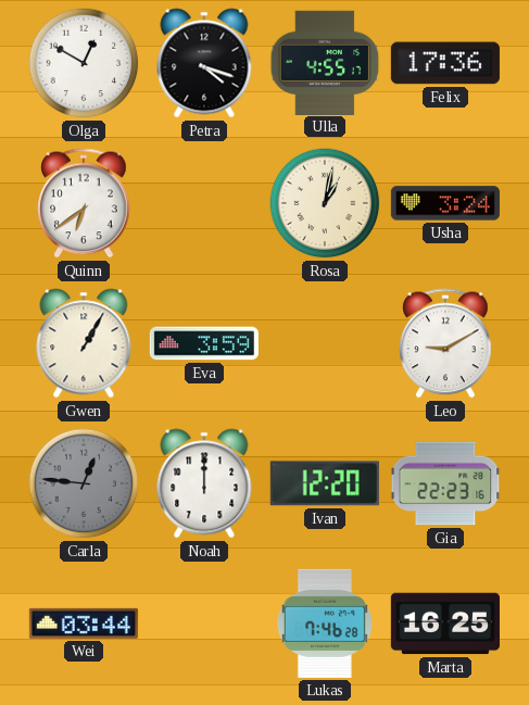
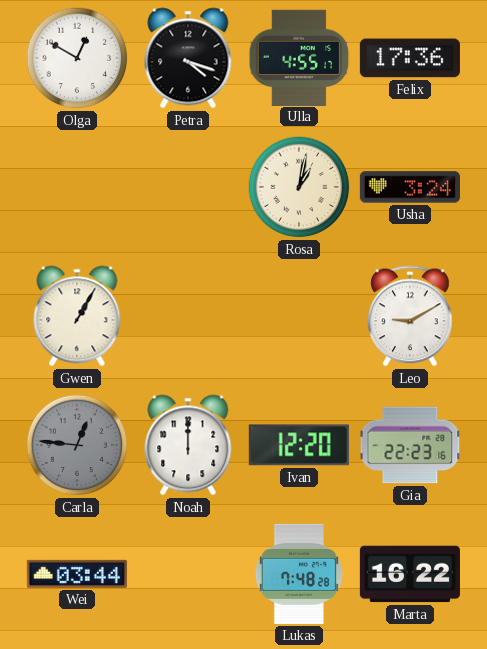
Quinn: 6:39 -> none (84, 203)
Eva: 3:59 -> none (204, 343)
Lukas: 7:46 -> 7:48 (299, 574)
Marta: 16:25 -> 16:22 (410, 574)
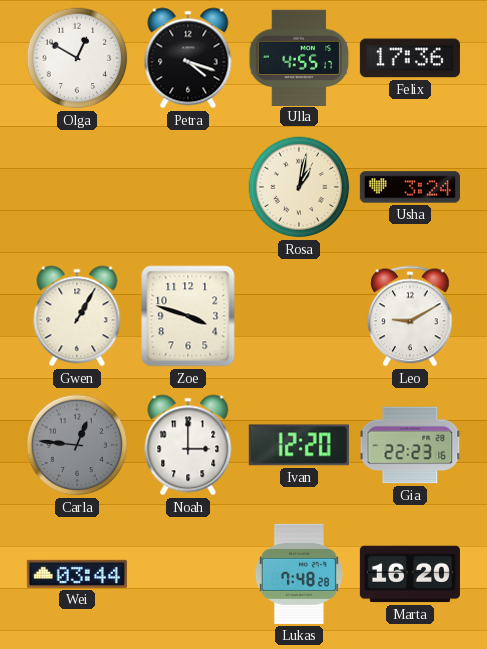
Zoe: none -> 3:48 (188, 316)
Noah: 12:00 -> 3:00 (188, 445)
Marta: 16:22 -> 16:20 (410, 574)
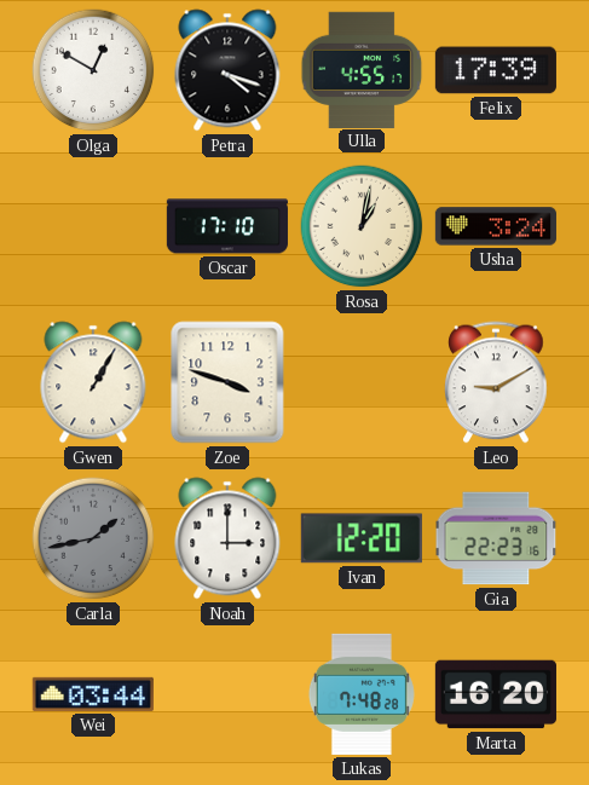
Felix: 17:36 -> 17:39 (496, 70)
Oscar: none -> 17:10 (227, 226)
Carla: 12:46 -> 1:43 (93, 538)
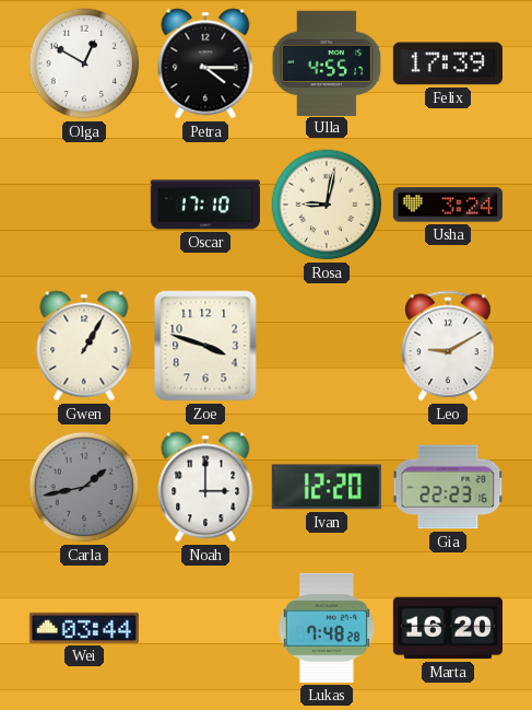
Petra: 4:18 -> 4:15 (205, 63)
Rosa: 1:02 -> 9:02 (327, 205)
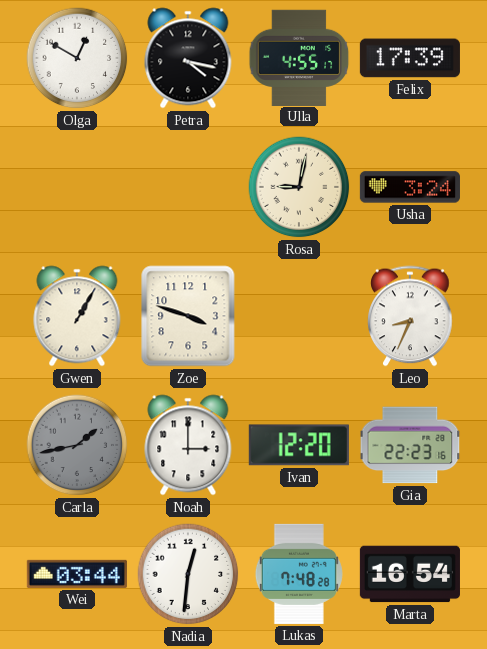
Petra: 4:15 -> 4:17 (188, 58)
Oscar: 17:10 -> none (205, 205)
Leo: 9:10 -> 8:34 (410, 316)
Nadia: none -> 12:31 (188, 574)
Marta: 16:20 -> 16:54 (410, 574)
